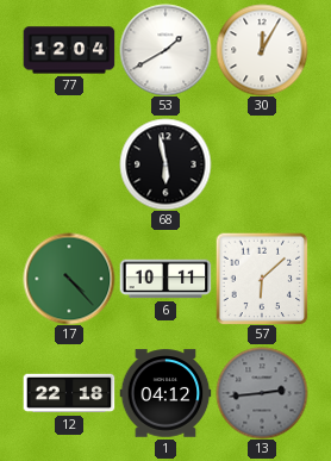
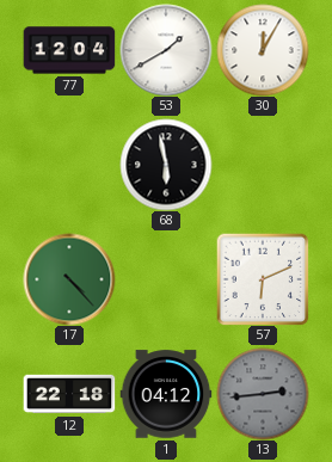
6: 10:11 -> none (165, 279)
57: 6:08 -> 6:11 (263, 279)
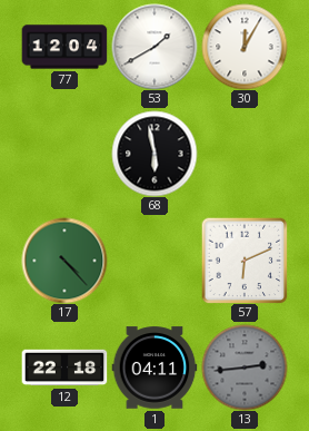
1: 04:12 -> 04:11 (154, 368)
